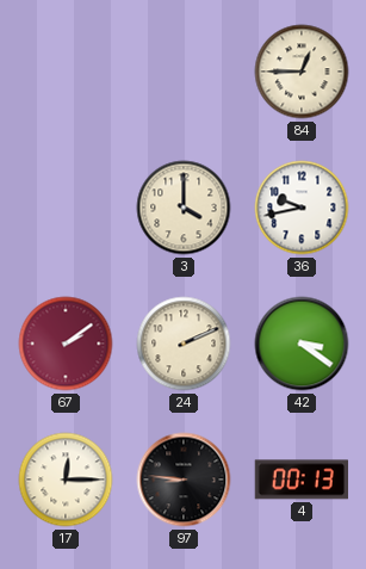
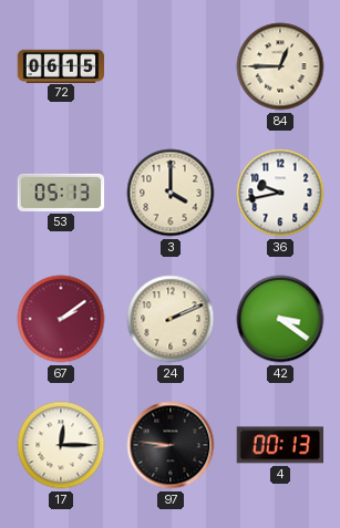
72: none -> 06:15 (61, 65)
53: none -> 05:13 (61, 193)
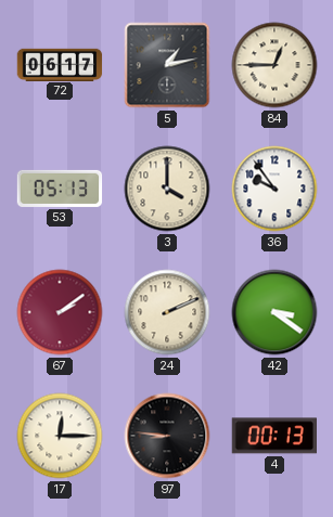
72: 06:15 -> 06:17 (60, 64)
5: none -> 1:13 (167, 65)
36: 9:43 -> 9:54 (274, 189)
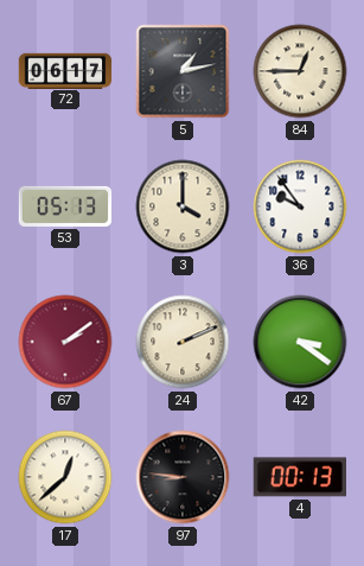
17: 12:15 -> 12:38 (65, 477)
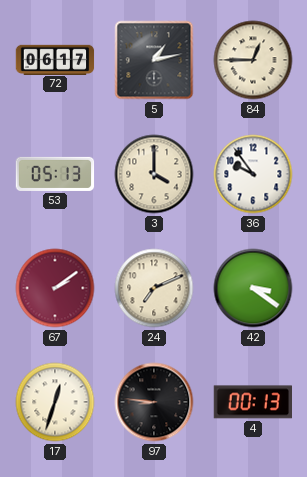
24: 2:11 -> 7:11 (154, 288)
17: 12:38 -> 12:33 (55, 402)
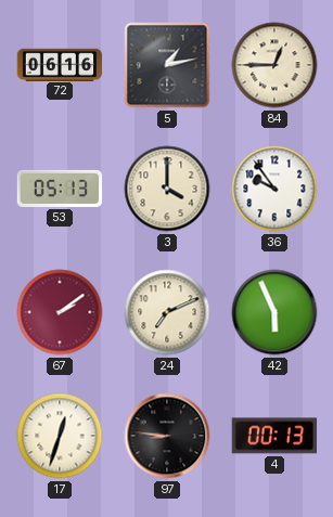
72: 06:17 -> 06:16 (60, 64)
42: 3:21 -> 5:56 (274, 312)
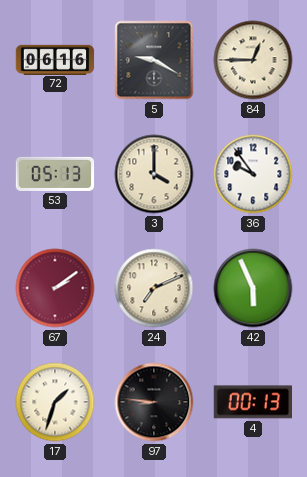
5: 1:13 -> 9:20 (154, 60)
17: 12:33 -> 1:33 (55, 402)
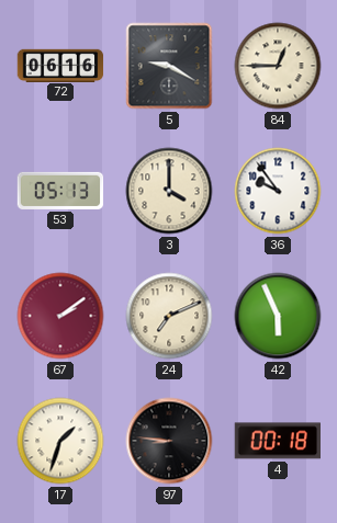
4: 00:13 -> 00:18 (277, 441)
